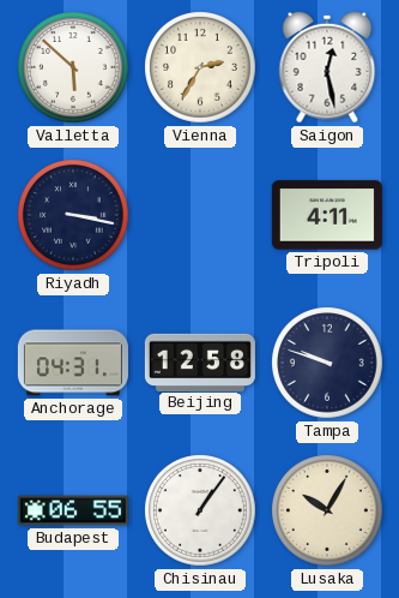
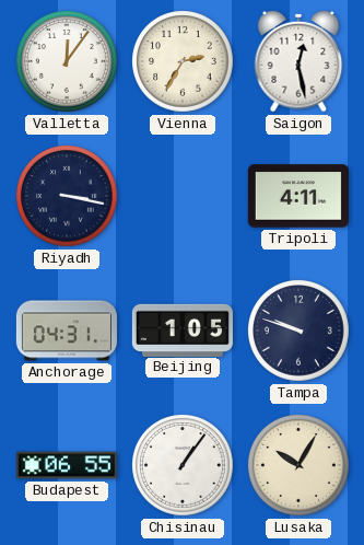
Valletta: 5:52 -> 12:06 (68, 62)
Beijing: 12:58 -> 1:05 (183, 329)
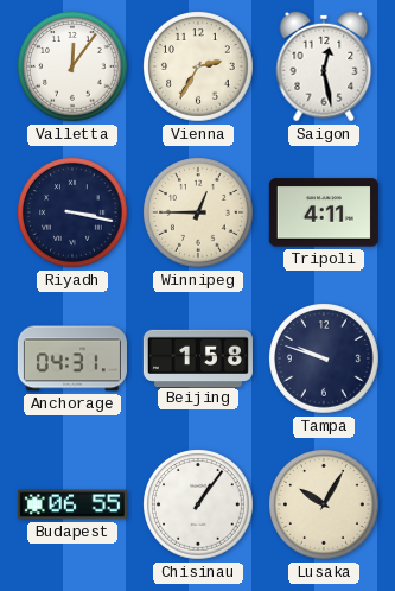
Winnipeg: none -> 12:45 (199, 214)
Beijing: 1:05 -> 1:58 (198, 357)
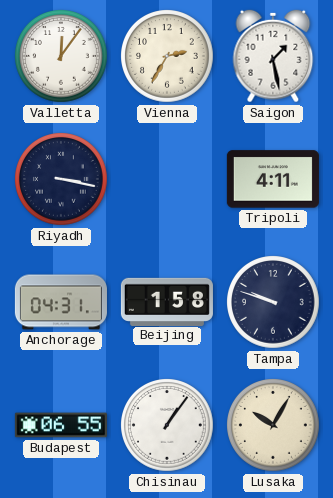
Saigon: 12:28 -> 1:28 (273, 56)
Winnipeg: 12:45 -> none (199, 214)
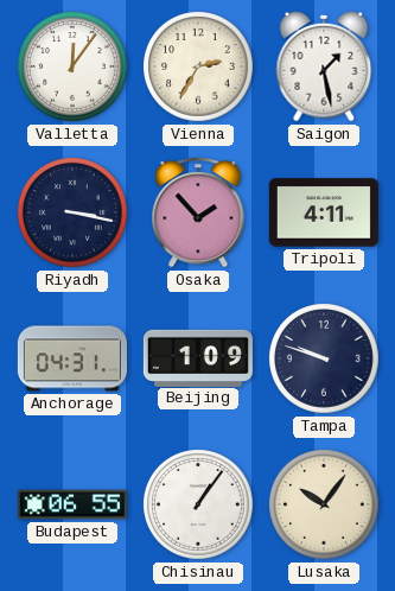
Osaka: none -> 1:53 (198, 214)
Beijing: 1:58 -> 1:09 (198, 357)
Lusaka: 10:05 -> 10:06 (325, 506)
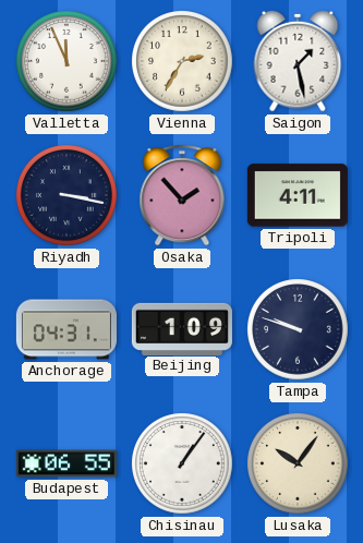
Valletta: 12:06 -> 11:56 (68, 62)
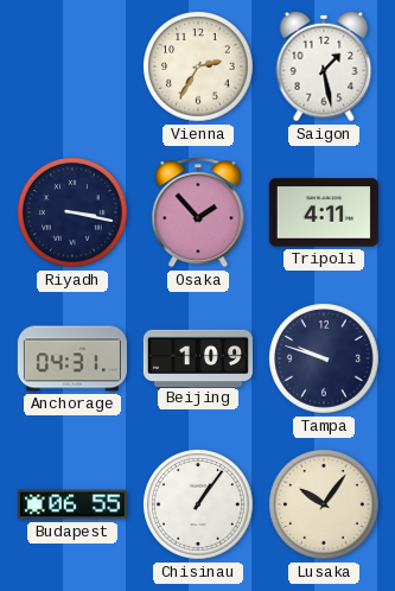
Valletta: 11:56 -> none (68, 62)
